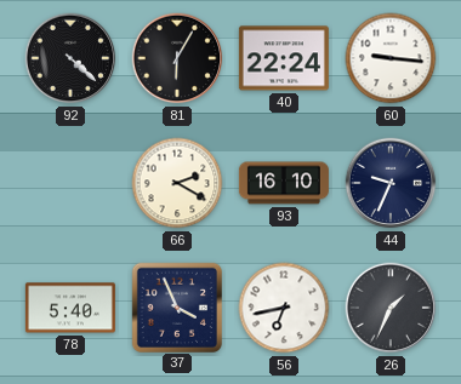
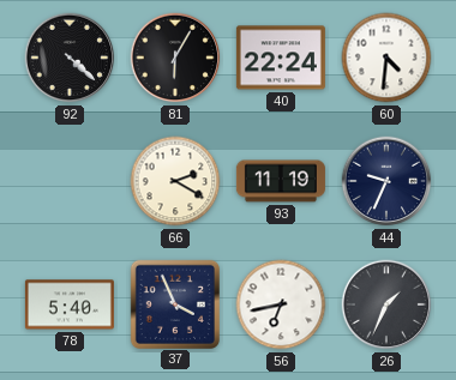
60: 9:16 -> 4:31 (386, 58)
93: 16:10 -> 11:19 (281, 181)
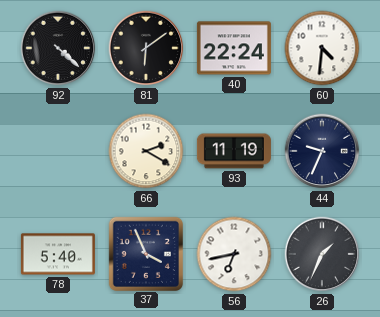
81: 6:05 -> 6:09 (146, 48)
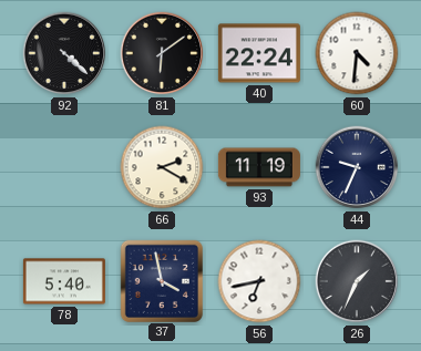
37: 3:56 -> 3:58 (161, 280)
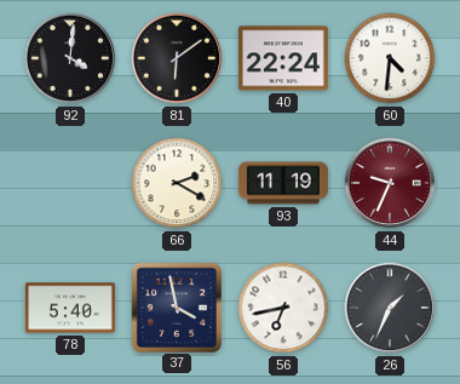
92: 4:22 -> 4:01 (70, 58)
44 dial: navy -> burgundy (390, 183)
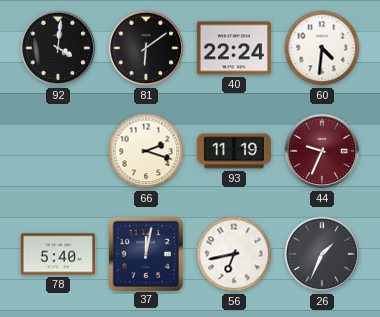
66: 2:20 -> 2:18 (146, 151)
37: 3:58 -> 12:02 (145, 253)
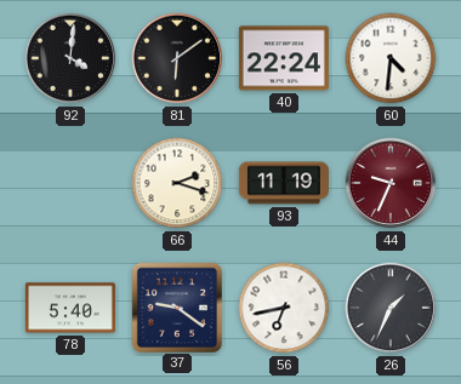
37: 12:02 -> 9:21 (176, 306)
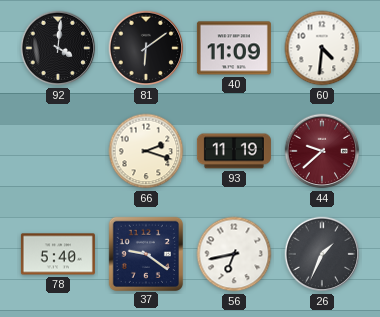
40: 22:24 -> 11:09 (234, 48)
44: 9:34 -> 9:38 (322, 151)
